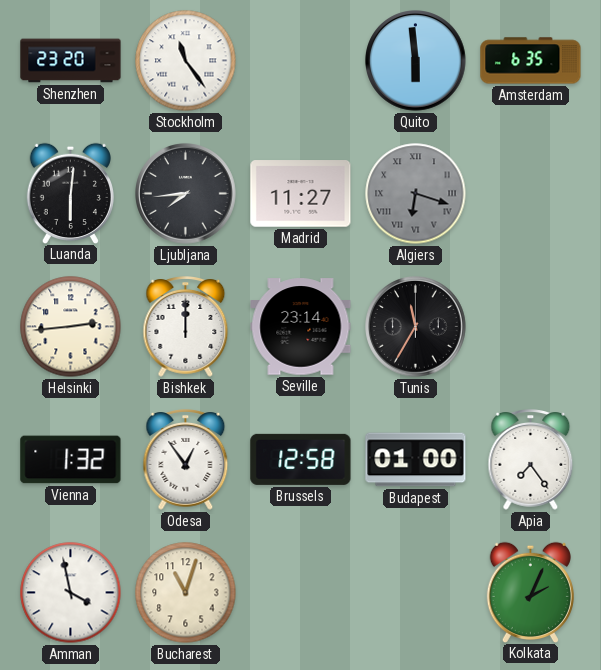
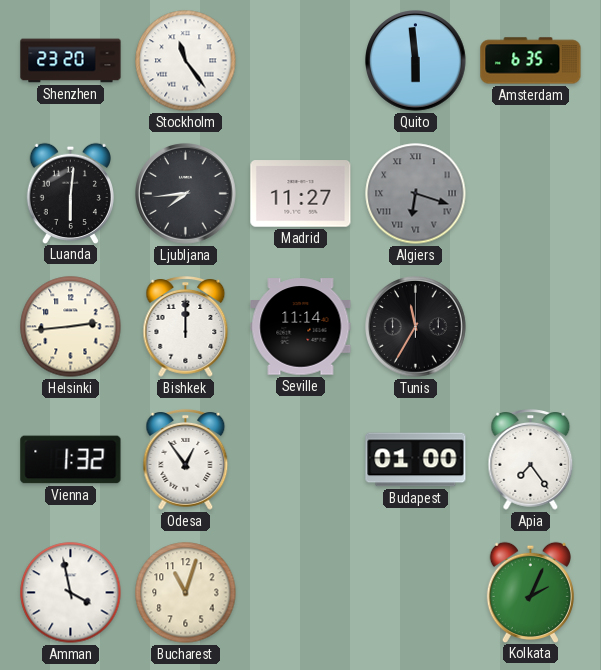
Seville: 23:14 -> 11:14 (301, 327)
Brussels: 12:58 -> none (301, 459)
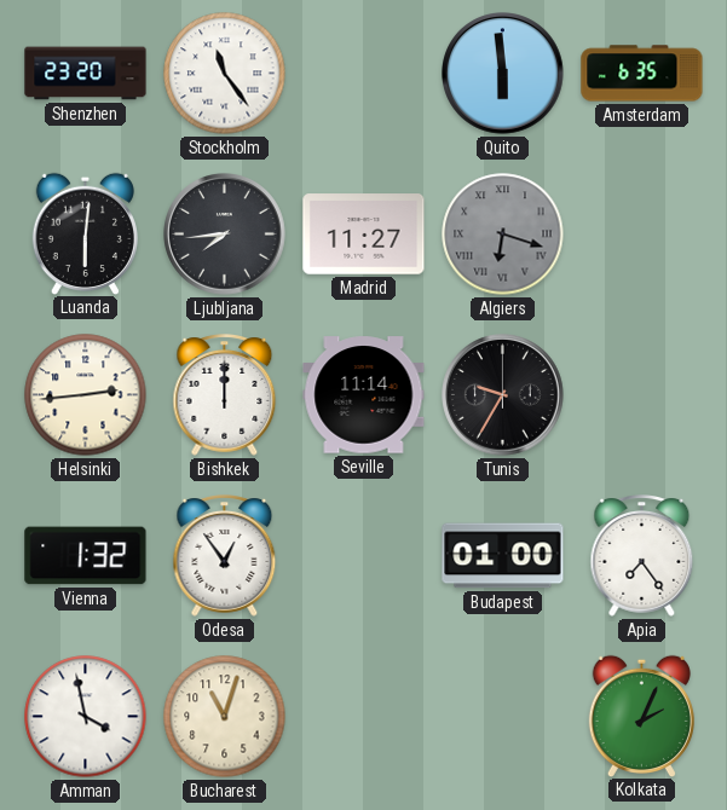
Tunis: 11:35 -> 9:35 (503, 395)
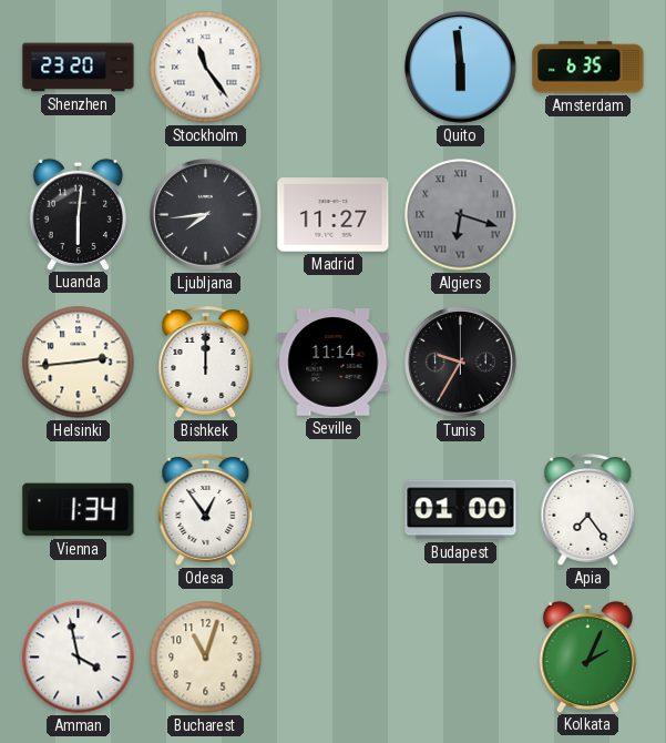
Vienna: 1:32 -> 1:34 (79, 510)
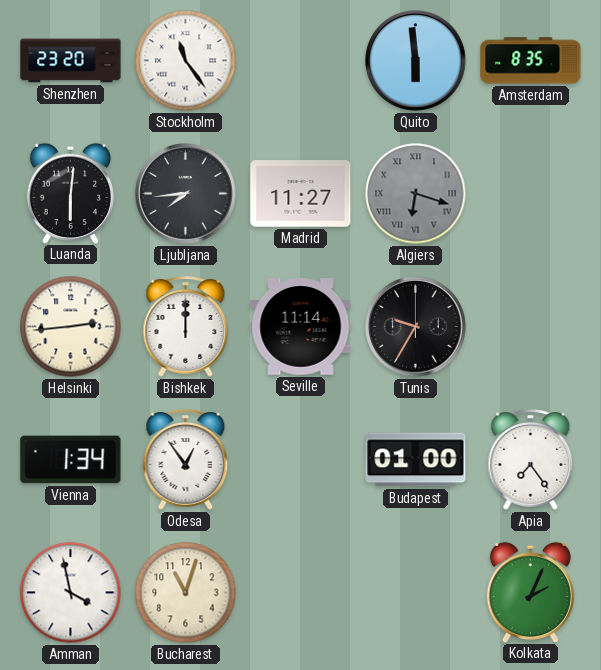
Amsterdam: 6:35 -> 8:35 (531, 61)
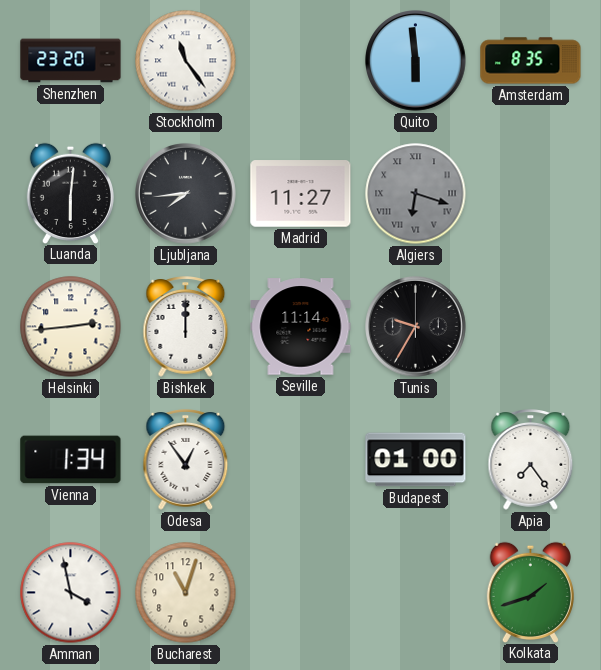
Kolkata: 2:04 -> 1:42 (530, 592)
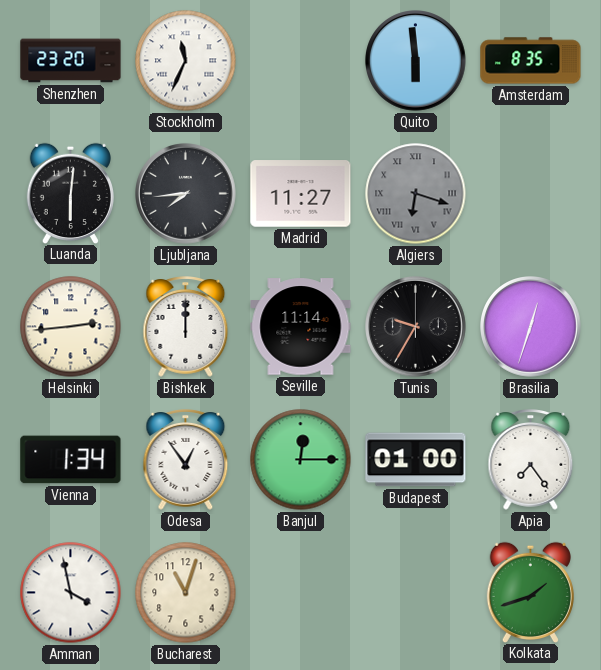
Stockholm: 11:24 -> 11:34 (186, 61)
Brasilia: none -> 12:33 (531, 327)
Banjul: none -> 12:15 (301, 460)
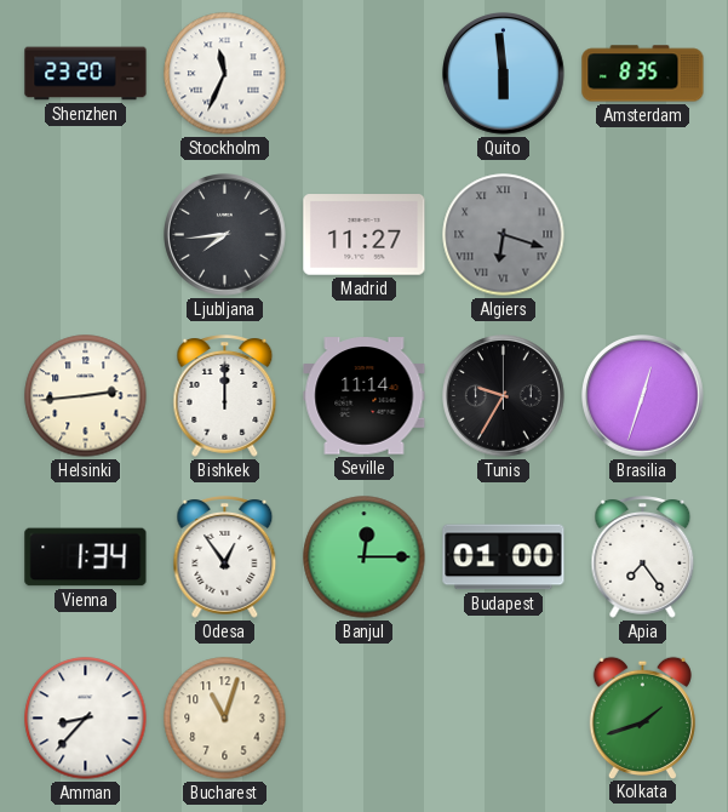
Luanda: 6:01 -> none (70, 193)
Amman: 3:58 -> 8:37 (86, 719)
